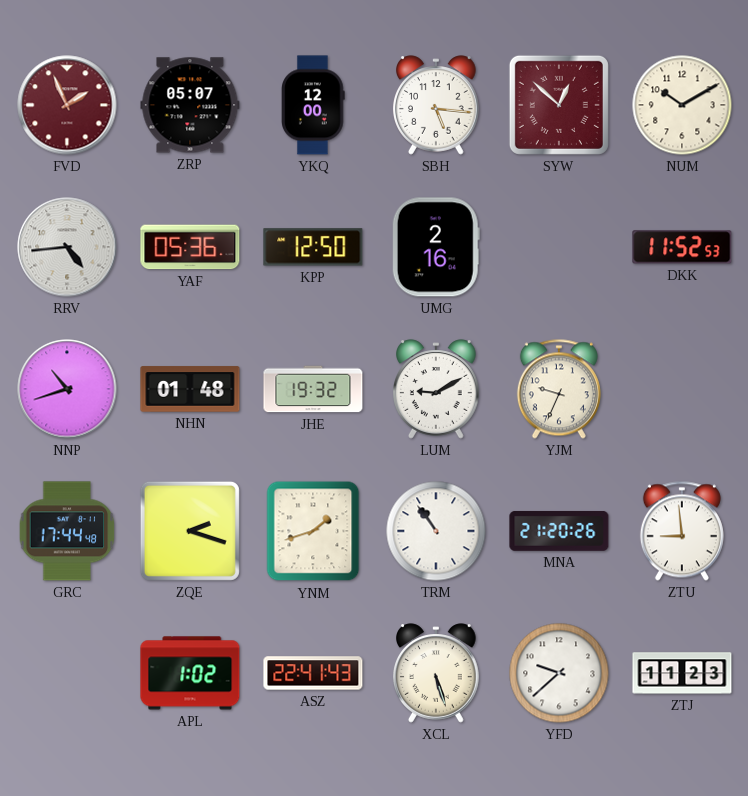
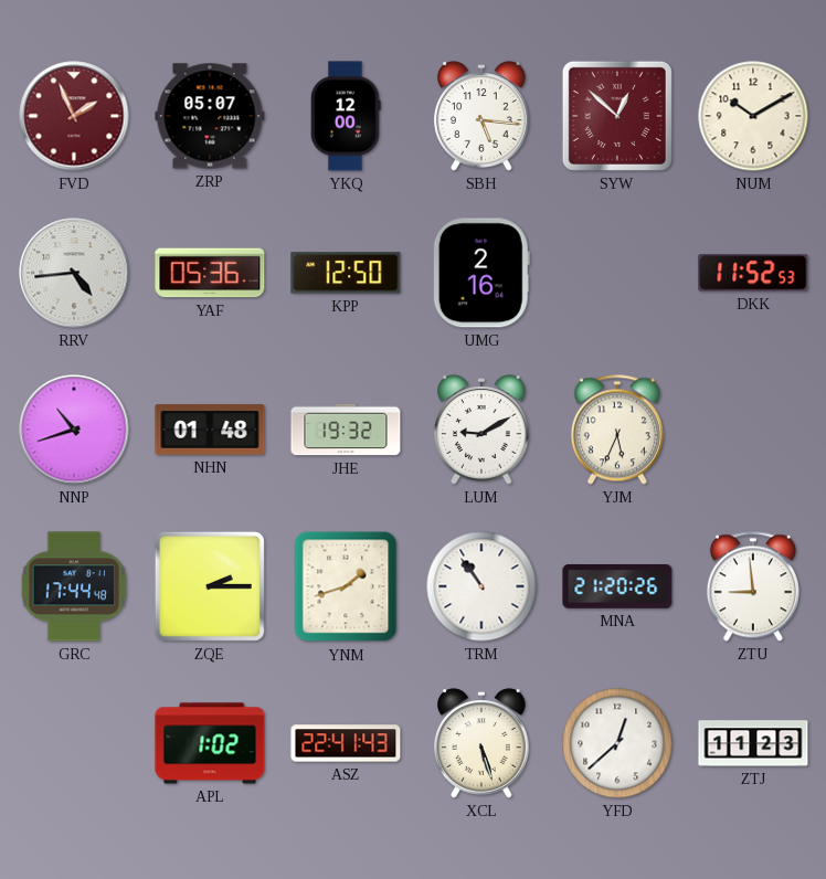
YJM: 9:34 -> 5:34 (617, 430)
ZQE: 2:18 -> 2:15 (210, 586)
YFD: 9:38 -> 12:38 (617, 743)
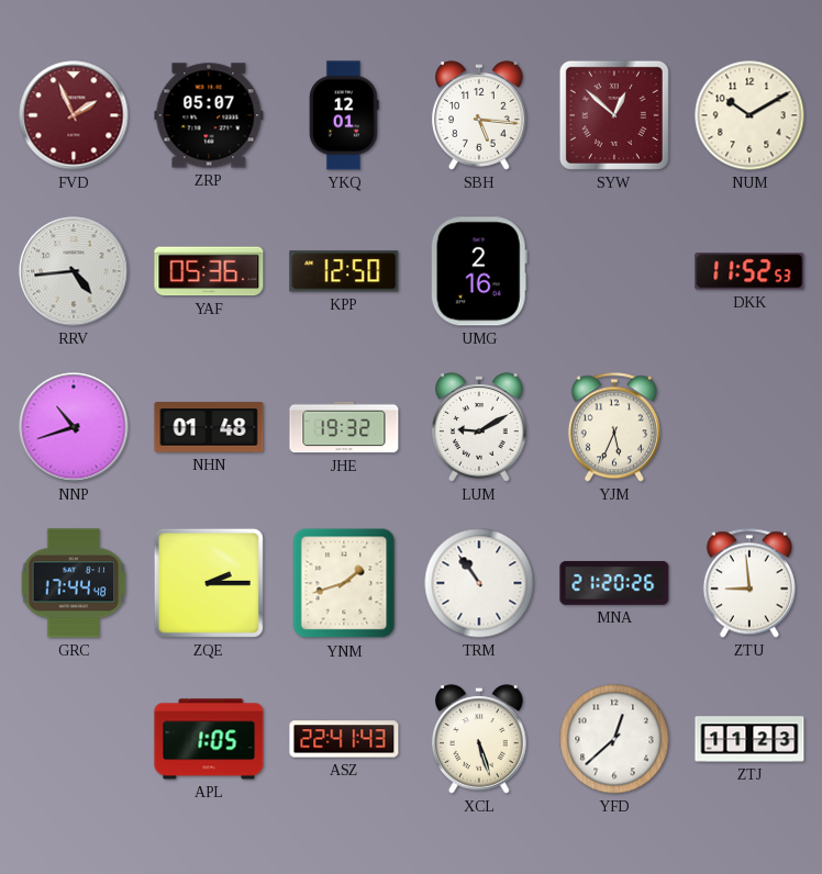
YKQ: 12:00 -> 12:01 (345, 115)
APL: 1:02 -> 1:05 (209, 739)
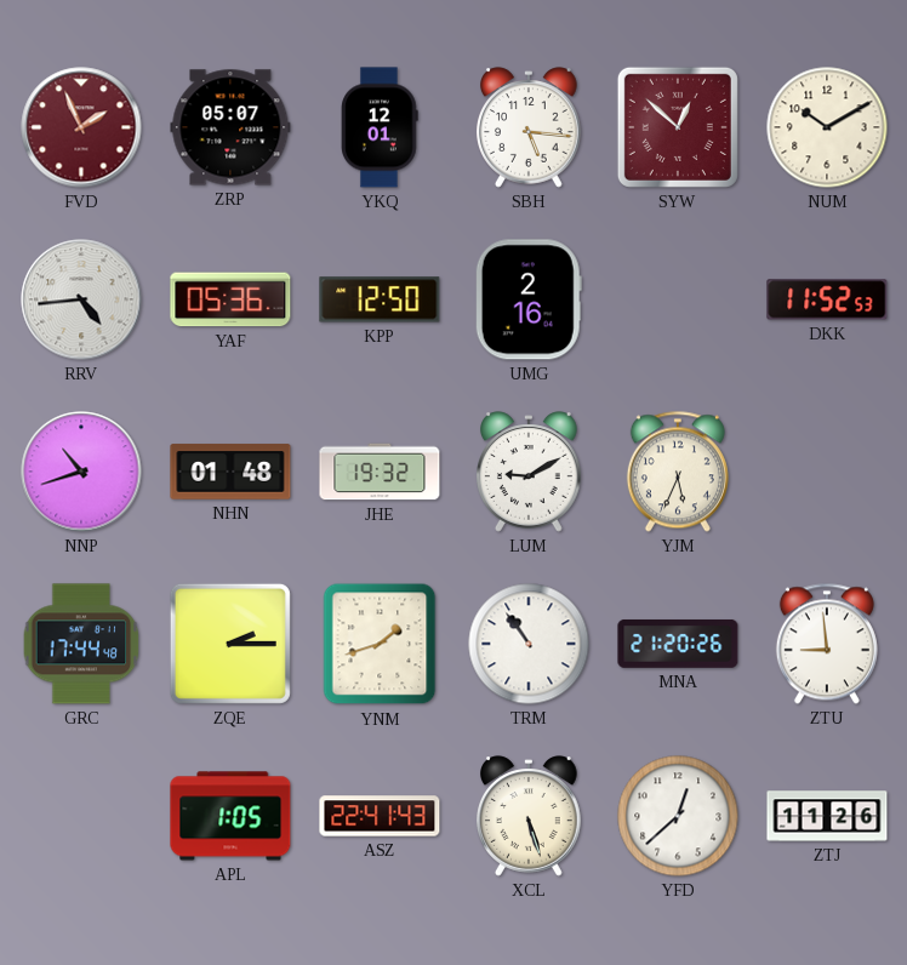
ZTJ: 11:23 -> 11:26 (827, 816)
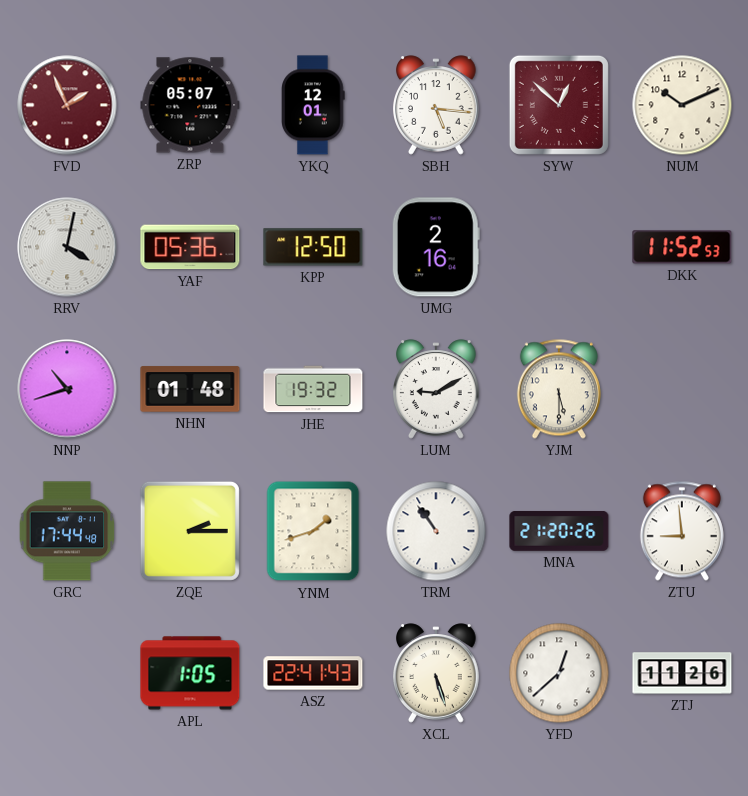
NUM: 10:10 -> 10:11 (682, 105)
RRV: 4:44 -> 4:02 (67, 247)
YJM: 5:34 -> 5:30 (559, 389)
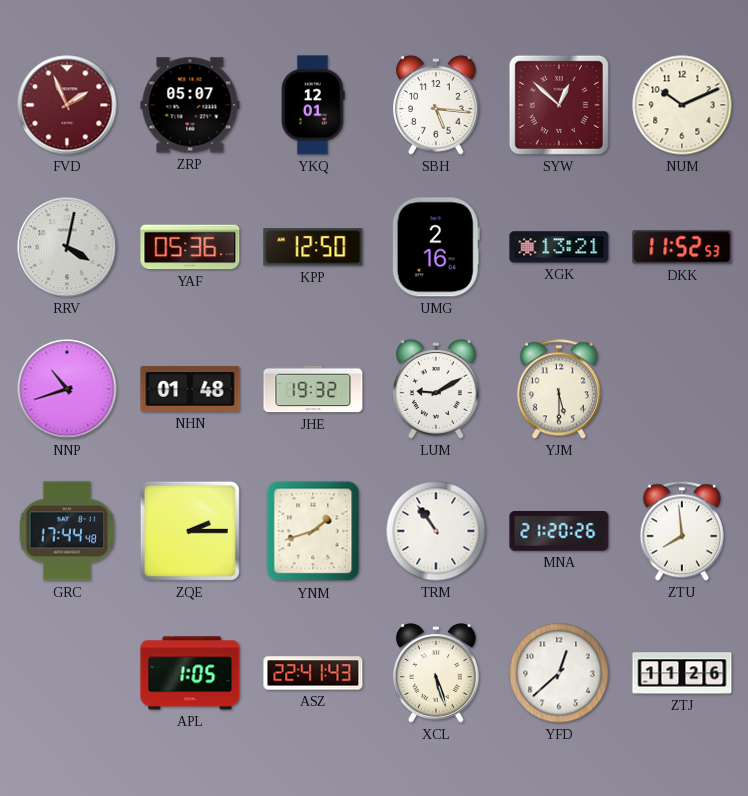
XGK: none -> 13:21 (559, 247)
ZTU: 8:59 -> 7:59 (682, 531)
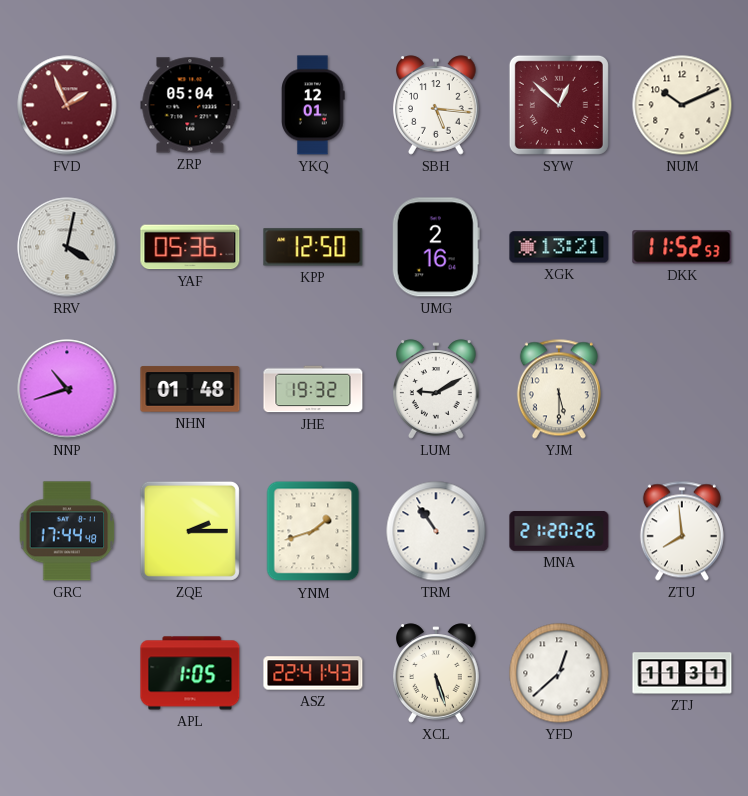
ZRP: 05:07 -> 05:04 (190, 105)
ZTJ: 11:26 -> 11:31 (682, 673)
